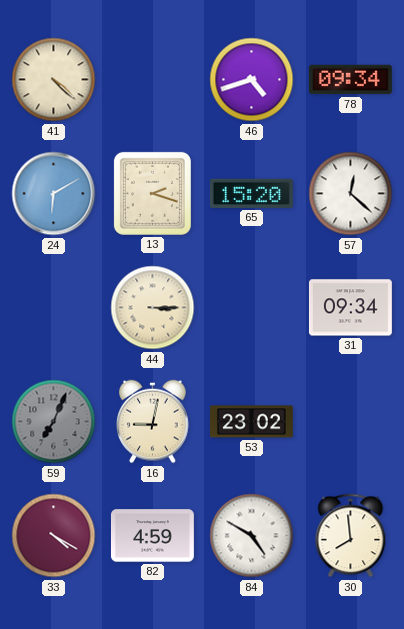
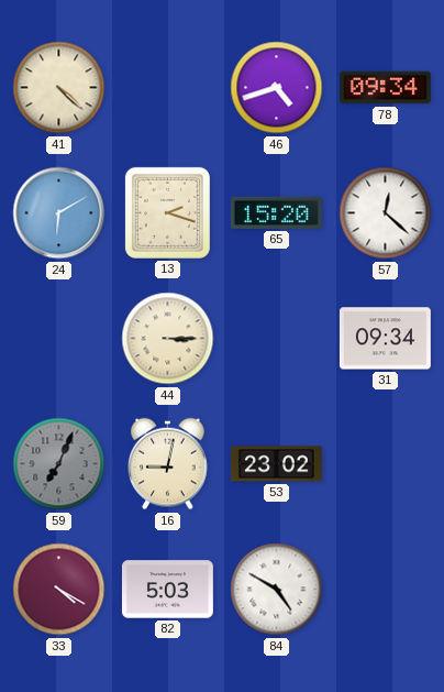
82: 4:59 -> 5:03 (167, 590)
30: 7:59 -> none (351, 536)
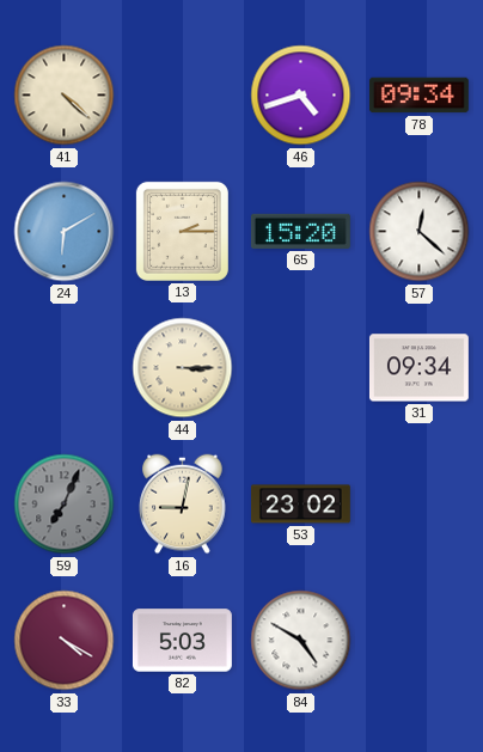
13: 2:18 -> 2:15 (182, 231)
